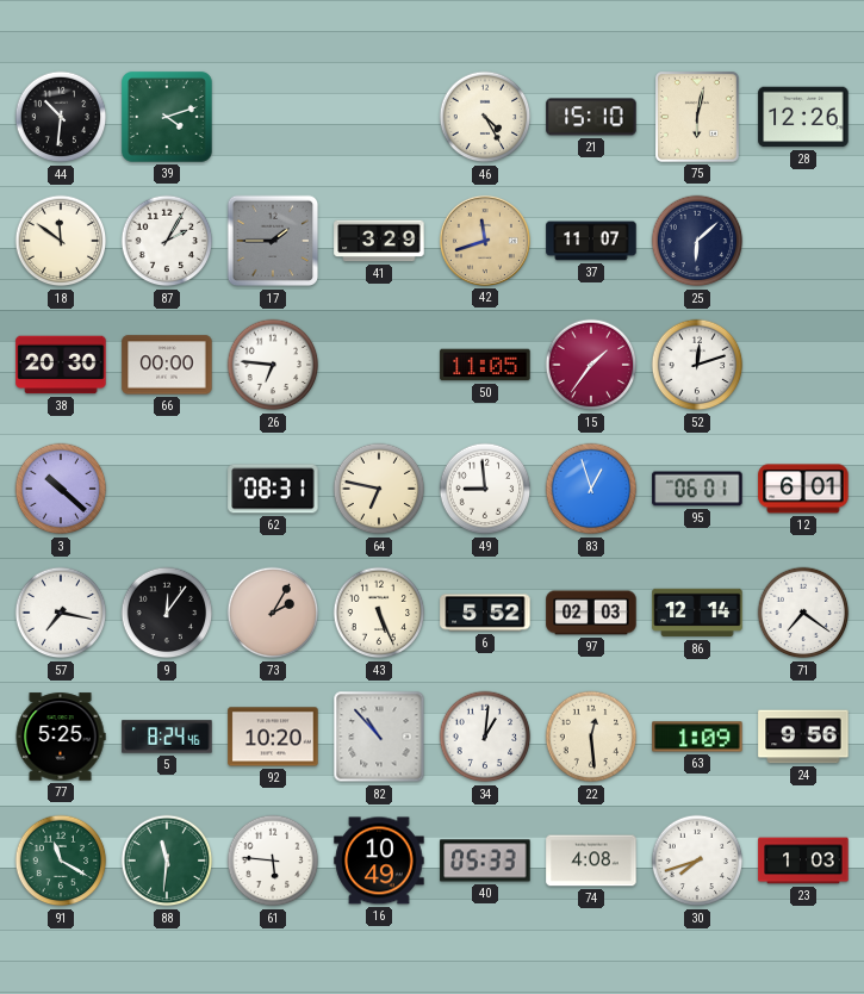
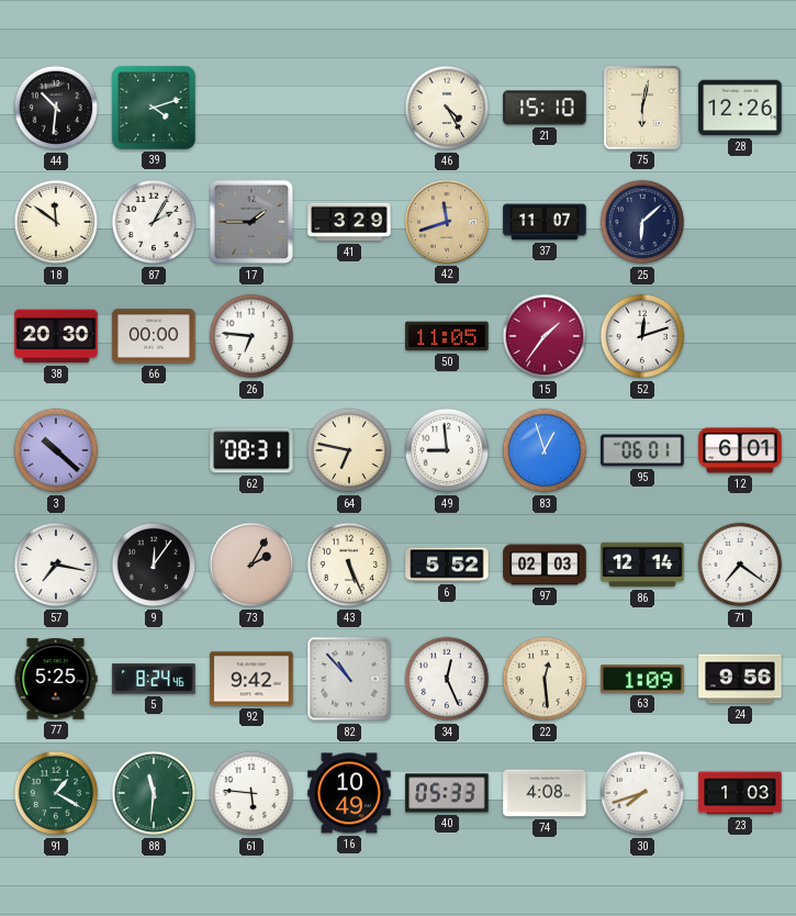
92: 10:20 -> 9:42 (251, 679)
34: 1:01 -> 12:26 (447, 679)
91: 11:20 -> 1:20 (56, 793)
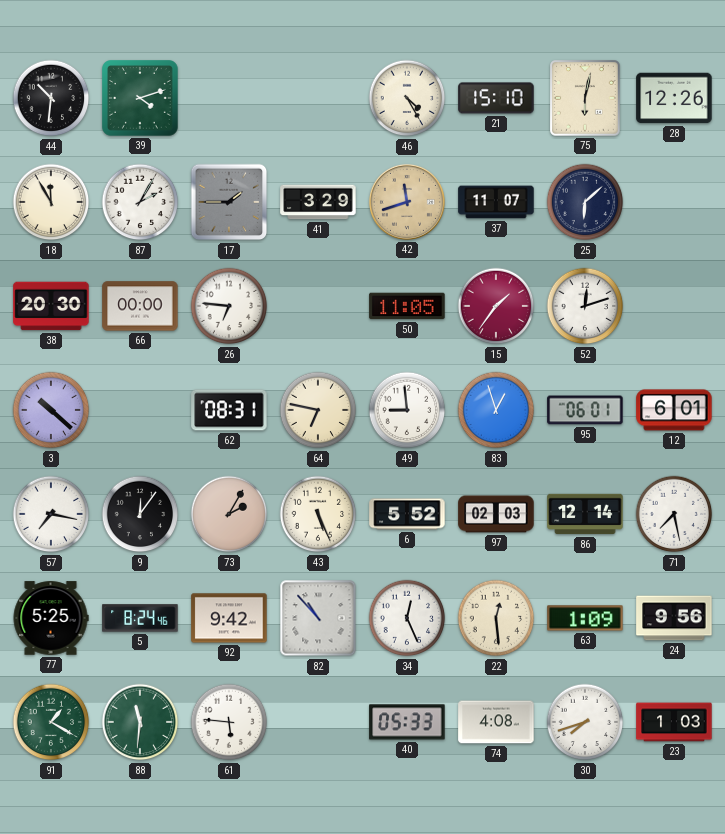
18: 11:51 -> 11:55 (51, 202)
71: 7:21 -> 7:28 (674, 514)
16: 10:49 -> none (349, 793)
